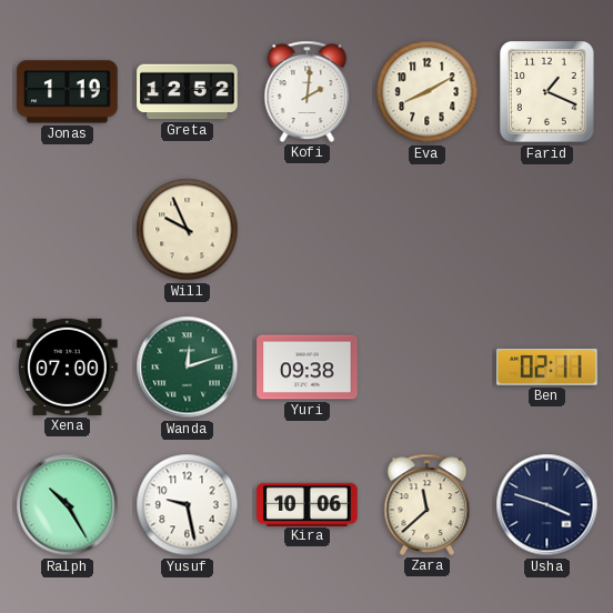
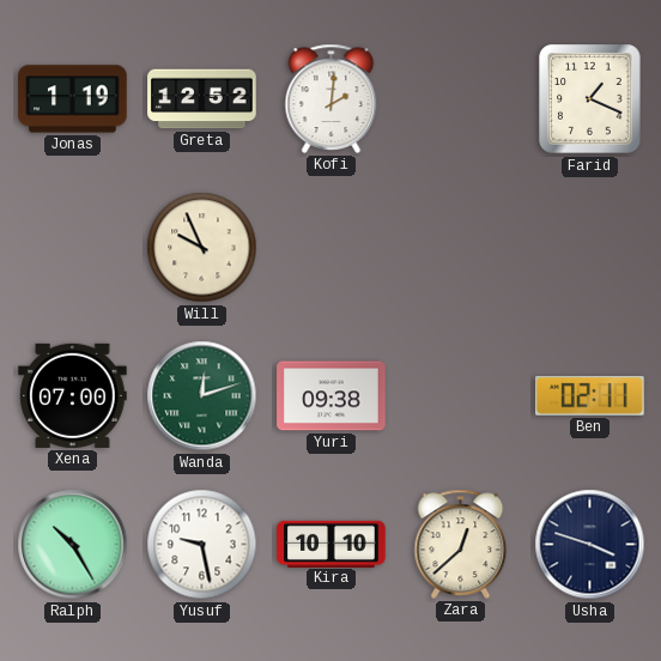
Eva: 8:10 -> none (428, 92)
Kira: 10:06 -> 10:10 (332, 544)
Zara: 11:38 -> 12:38 (461, 544)
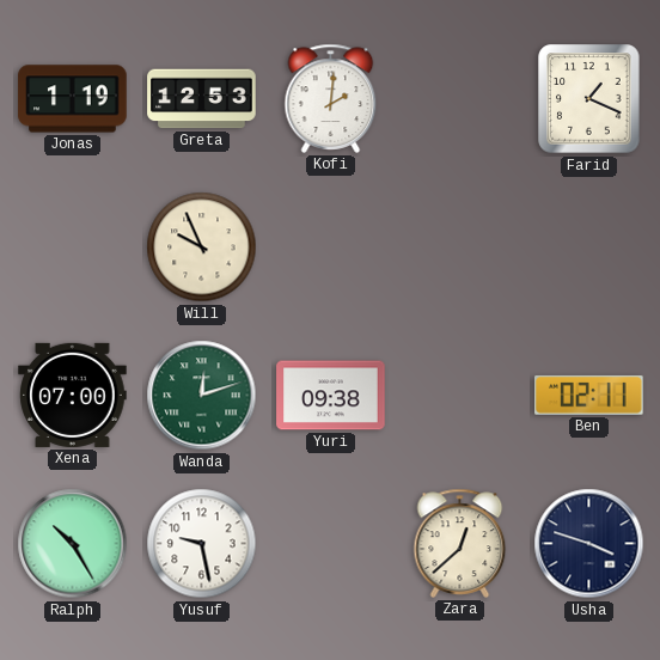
Greta: 12:52 -> 12:53 (202, 99)
Kira: 10:10 -> none (332, 544)
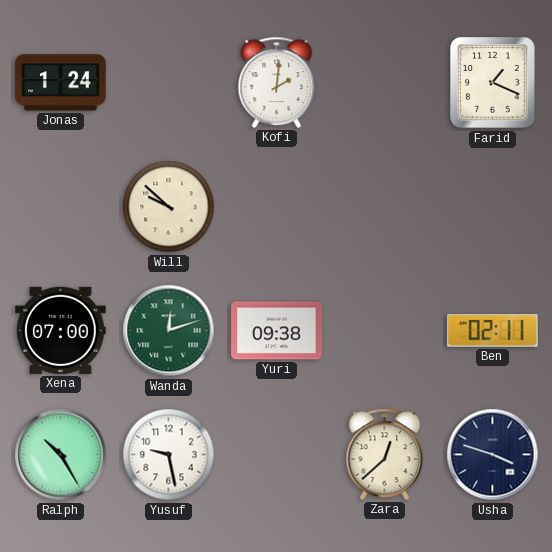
Jonas: 1:19 -> 1:24 (61, 83)
Greta: 12:53 -> none (202, 99)
Will: 9:56 -> 9:52 (169, 207)
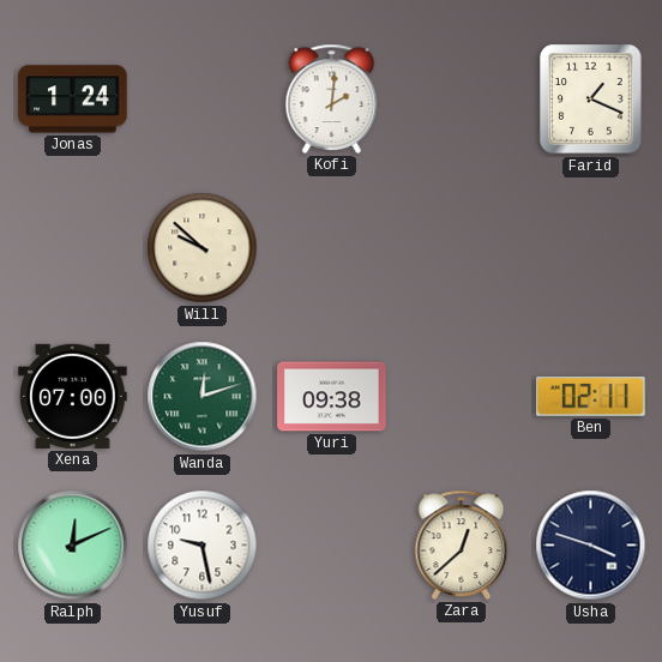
Ralph: 10:25 -> 12:11 (73, 546)
